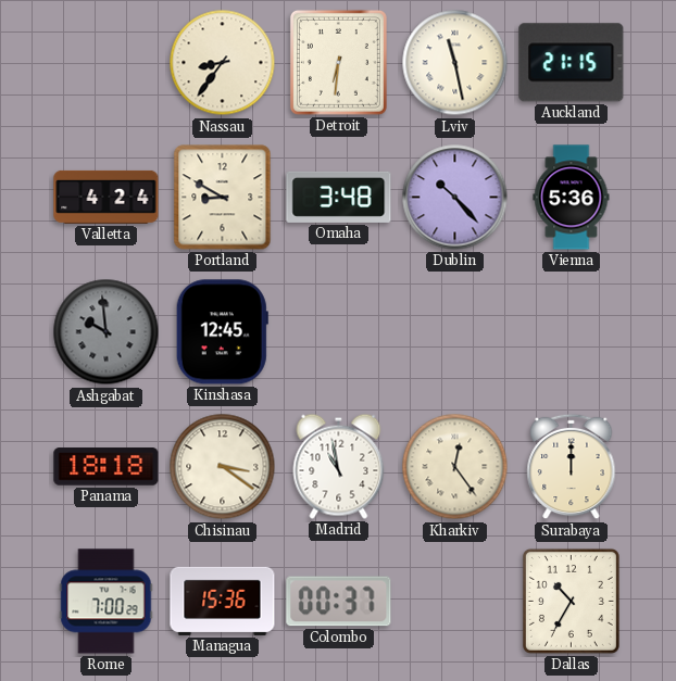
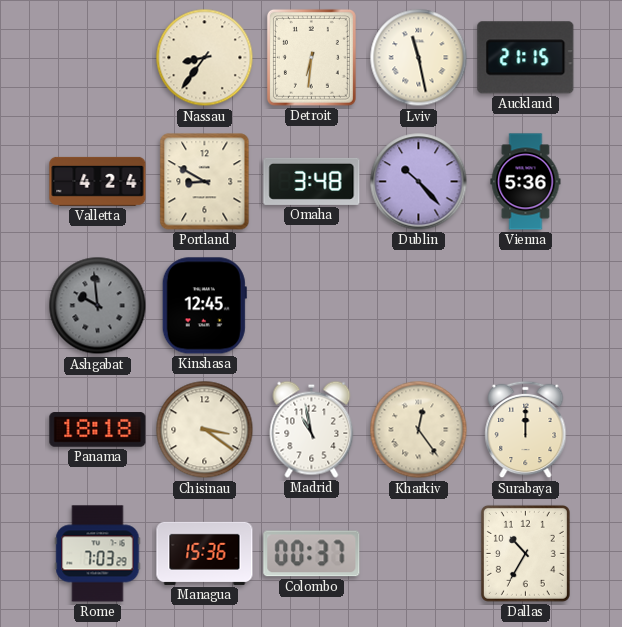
Rome: 7:00 -> 7:03 (98, 554)
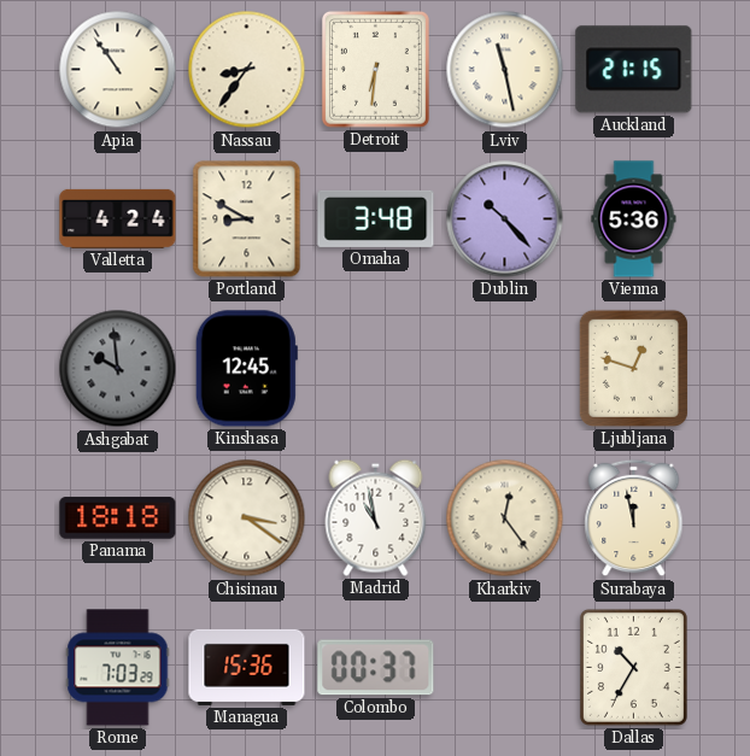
Apia: none -> 10:54 (118, 70)
Ljubljana: none -> 12:48 (633, 368)
Surabaya: 12:00 -> 11:58 (634, 518)
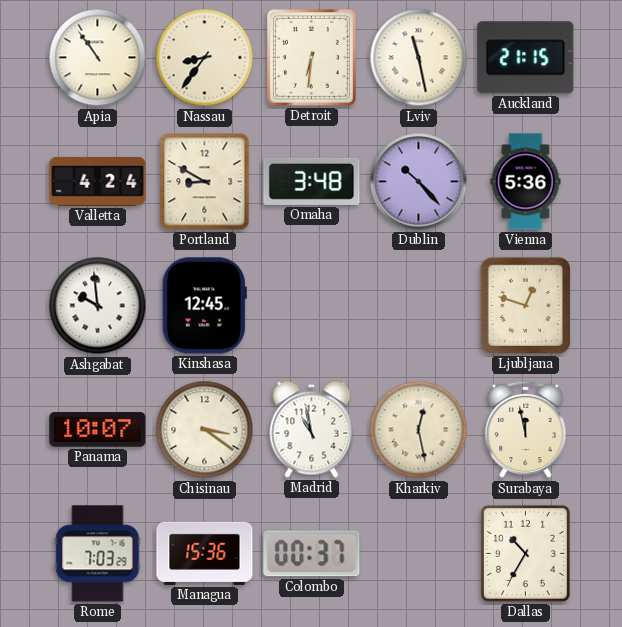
Ashgabat dial: grey -> white (98, 306)
Panama: 18:18 -> 10:07 (98, 430)
Kharkiv: 12:24 -> 12:28 (419, 430)
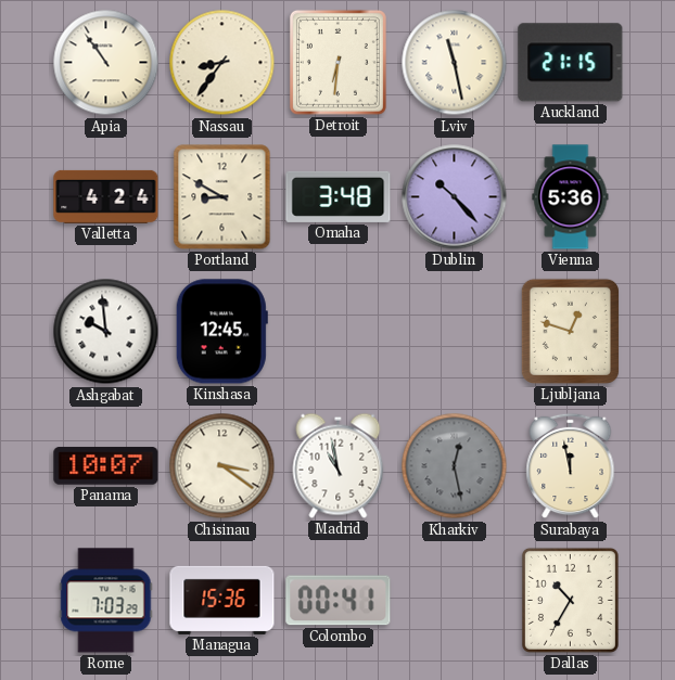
Kharkiv dial: cream -> grey (455, 466)
Colombo: 00:37 -> 00:41 (339, 601)
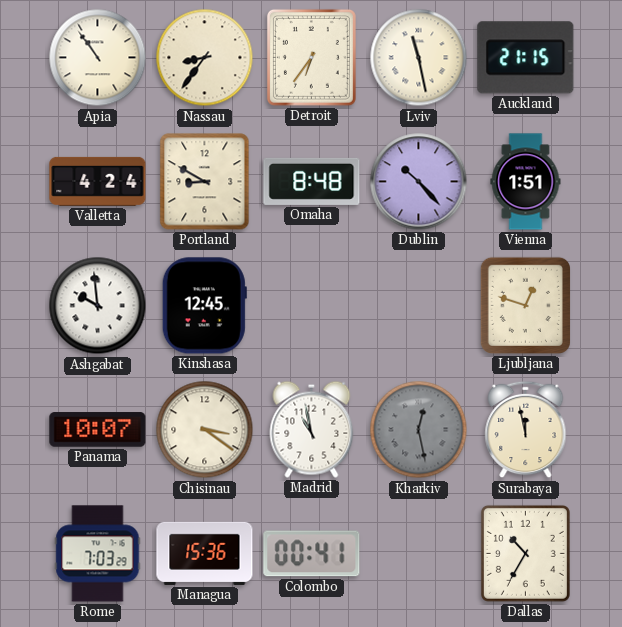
Detroit: 6:31 -> 6:36 (311, 57)
Omaha: 3:48 -> 8:48 (312, 181)
Vienna: 5:36 -> 1:51 (526, 182)
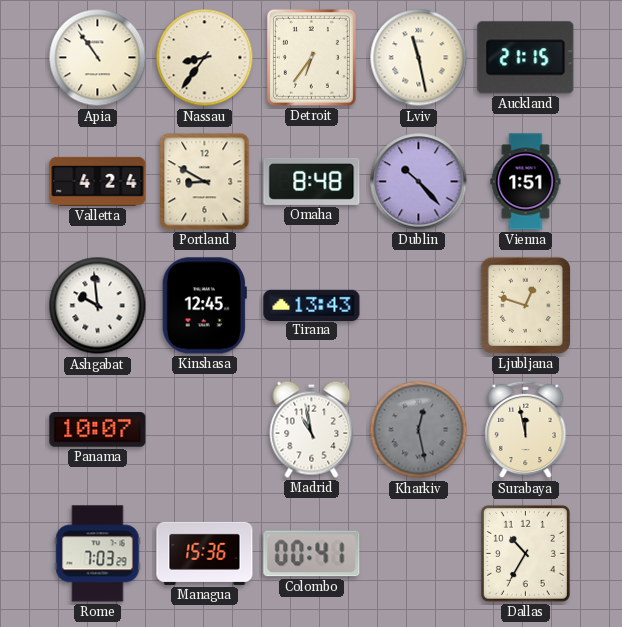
Tirana: none -> 13:43 (312, 305)
Chisinau: 3:21 -> none (205, 430)
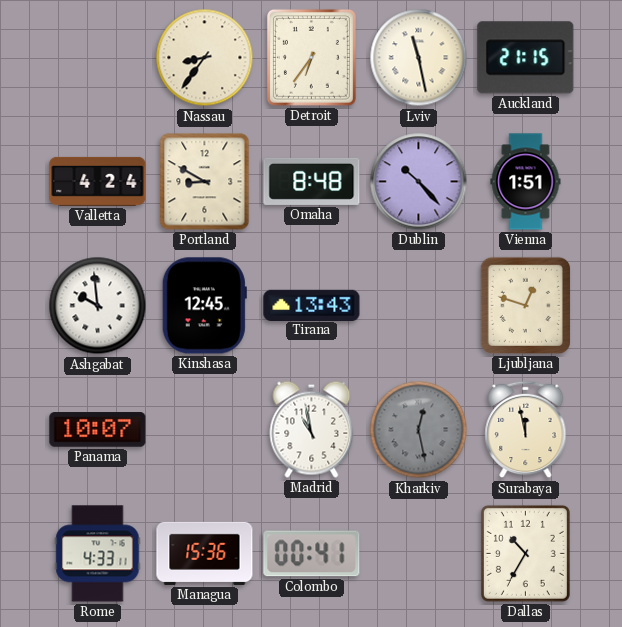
Apia: 10:54 -> none (98, 58)
Rome: 7:03 -> 4:33 (98, 554)
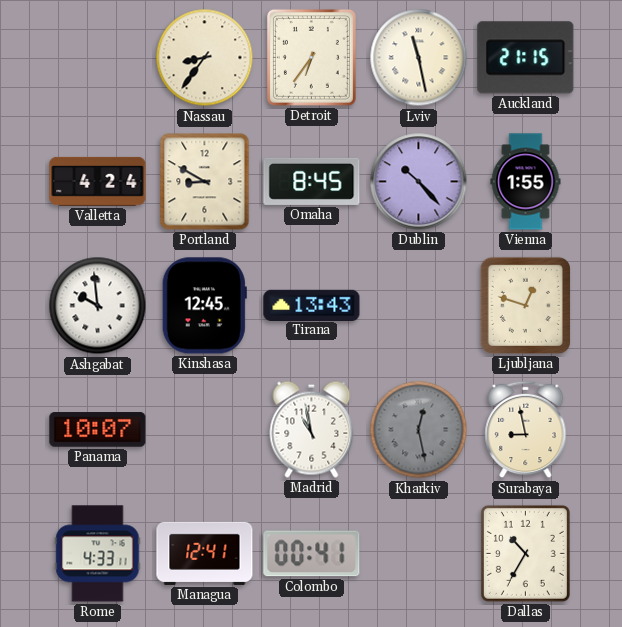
Omaha: 8:48 -> 8:45 (312, 181)
Vienna: 1:51 -> 1:55 (526, 182)
Surabaya: 11:58 -> 8:58 (526, 430)
Managua: 15:36 -> 12:41 (205, 553)
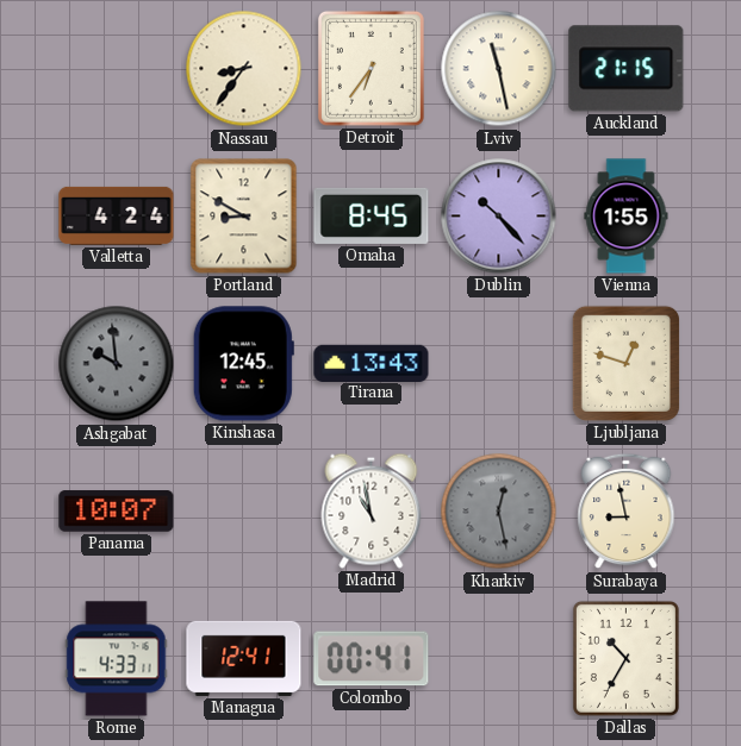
Ashgabat dial: white -> grey (117, 364)
